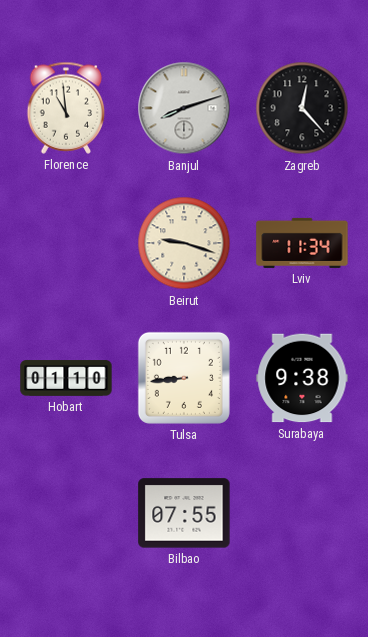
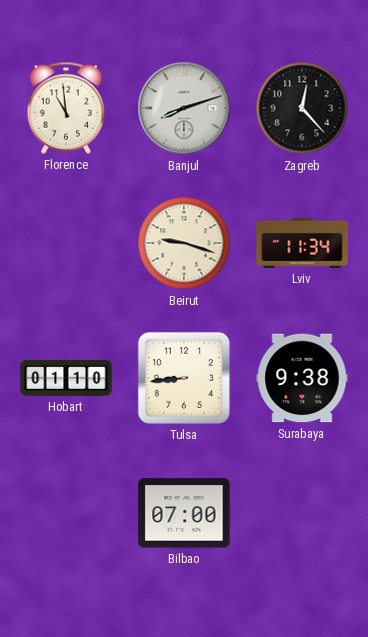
Bilbao: 07:55 -> 07:00 (184, 513)
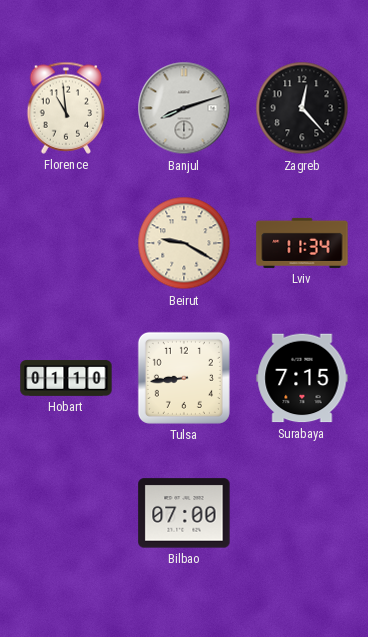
Beirut: 9:18 -> 9:20 (184, 243)
Surabaya: 9:38 -> 7:15 (302, 378)
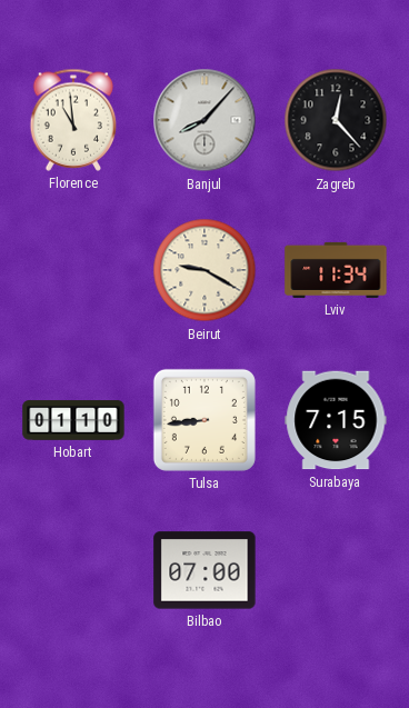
Banjul: 8:12 -> 8:07 (205, 120)
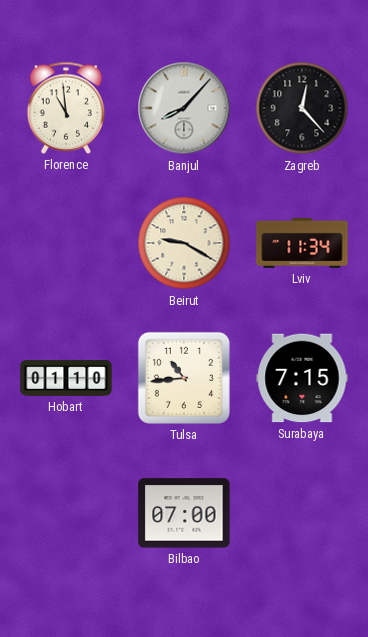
Tulsa: 8:44 -> 10:44 (184, 378)
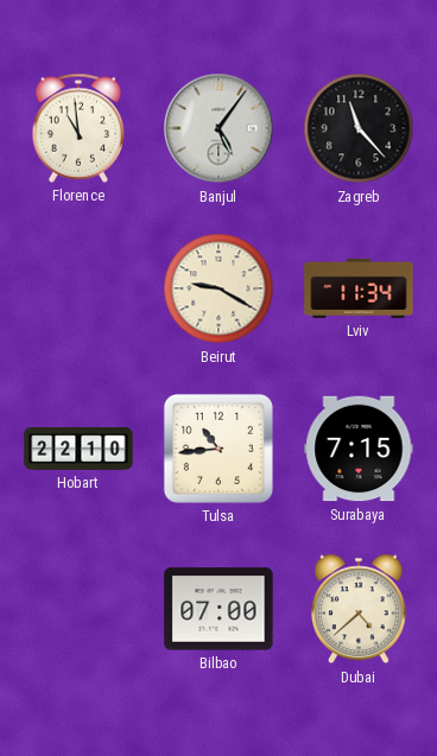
Banjul: 8:07 -> 5:06 (218, 128)
Zagreb: 12:23 -> 11:23 (359, 128)
Hobart: 01:10 -> 22:10 (78, 449)
Dubai: none -> 4:38 (359, 609)
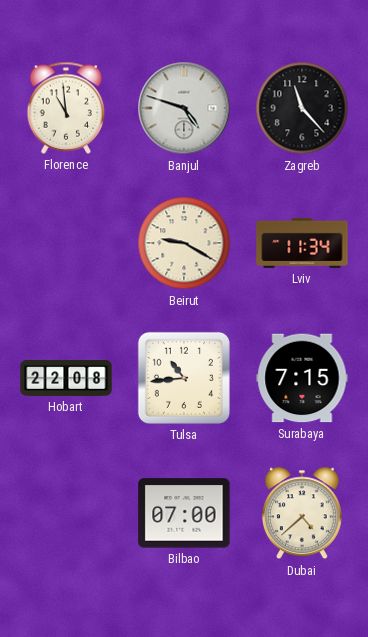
Banjul: 5:06 -> 4:48 (184, 108)
Hobart: 22:10 -> 22:08 (66, 378)
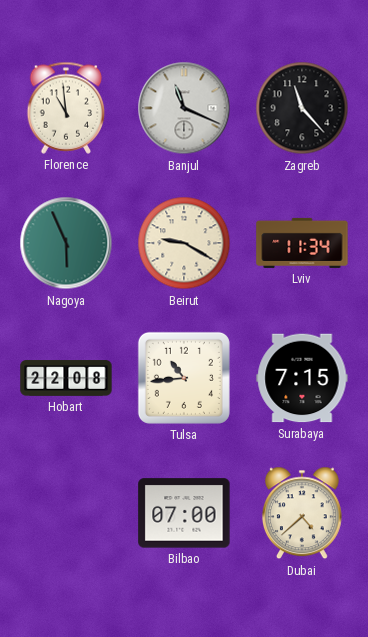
Banjul: 4:48 -> 11:19 (184, 108)
Nagoya: none -> 5:56 (66, 243)
